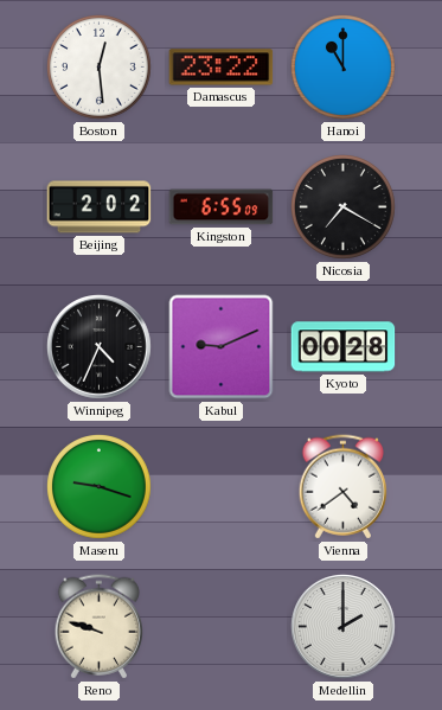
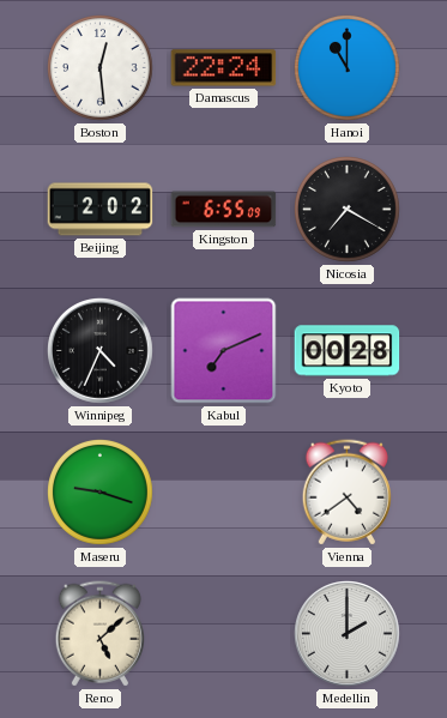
Damascus: 23:22 -> 22:24 (224, 68)
Kabul: 9:11 -> 7:11 (224, 351)
Reno: 9:48 -> 5:08 (99, 634)
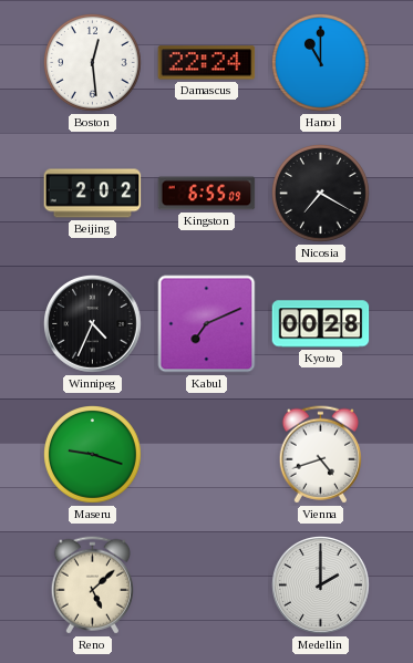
Vienna: 4:39 -> 4:42 (320, 455)
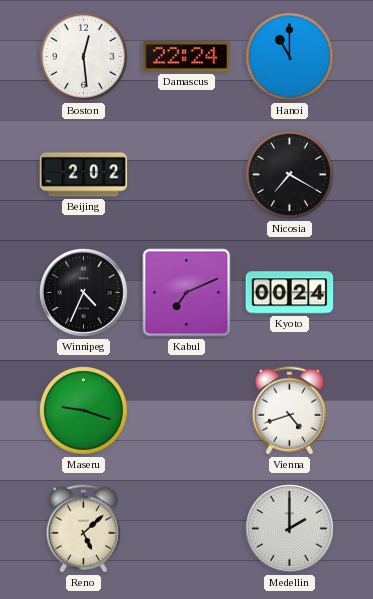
Kingston: 6:55 -> none (207, 194)
Kyoto: 00:28 -> 00:24 (290, 293)
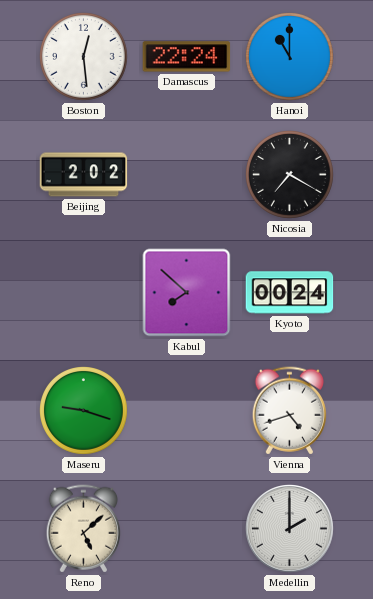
Winnipeg: 4:34 -> none (84, 293)
Kabul: 7:11 -> 7:52 (187, 293)
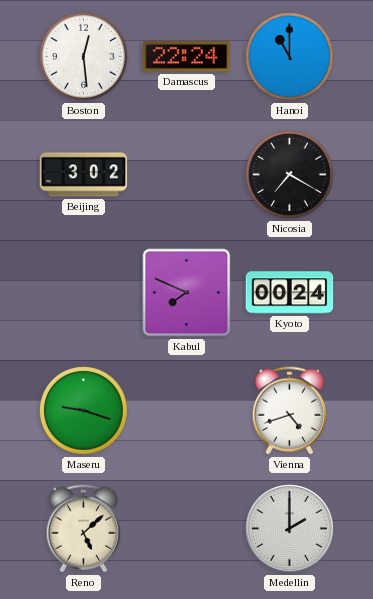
Beijing: 2:02 -> 3:02 (84, 175)
Kabul: 7:52 -> 7:49 (187, 293)
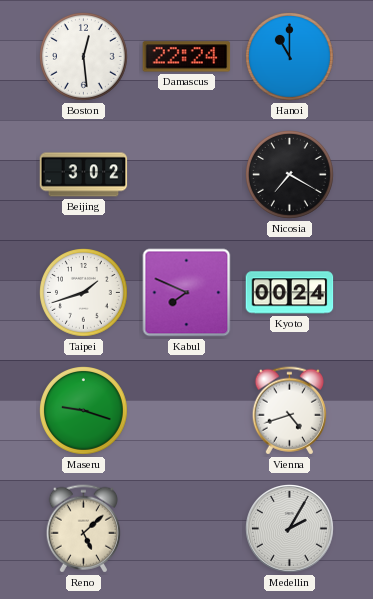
Taipei: none -> 1:42 (84, 293)
Medellin: 2:00 -> 2:05 (290, 529)
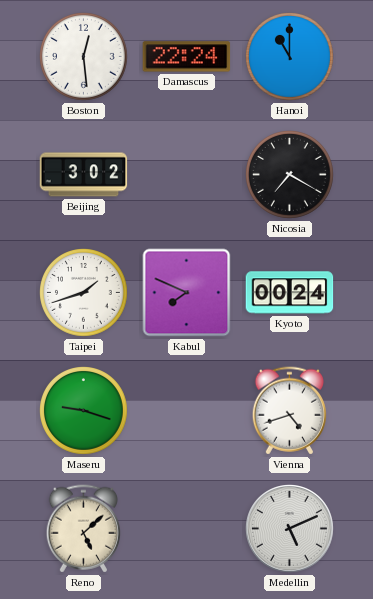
Medellin: 2:05 -> 5:11 (290, 529)
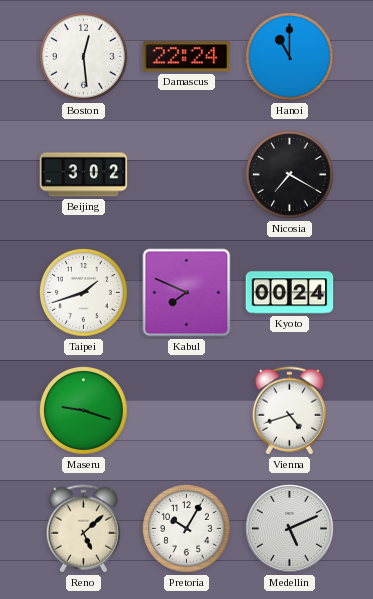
Pretoria: none -> 10:05 (187, 529)
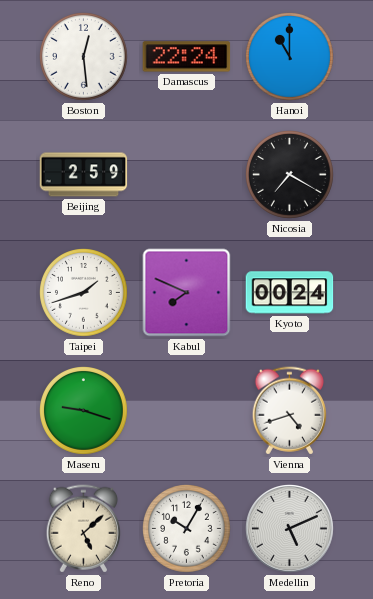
Beijing: 3:02 -> 2:59 (84, 175)
